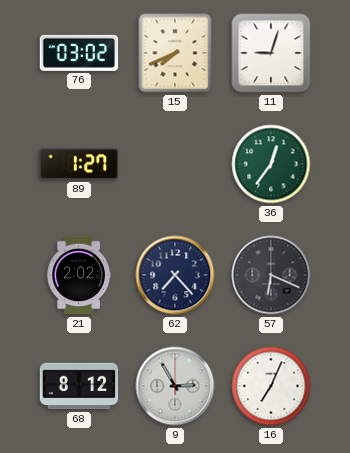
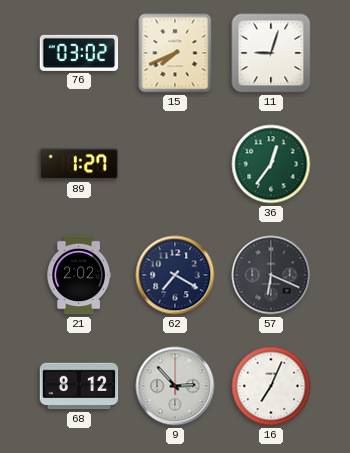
62: 7:23 -> 7:20 (175, 275)
9: 2:55 -> 2:53 (175, 386)
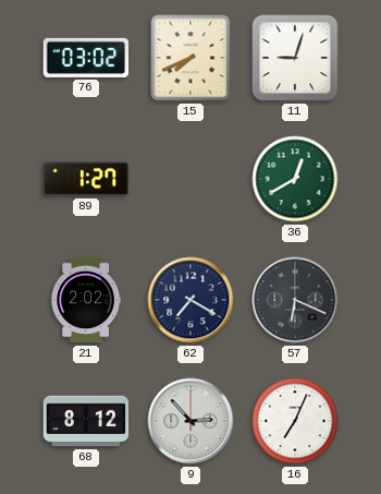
36: 12:36 -> 12:40 (295, 179)
